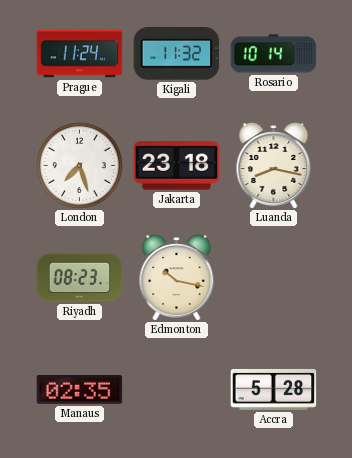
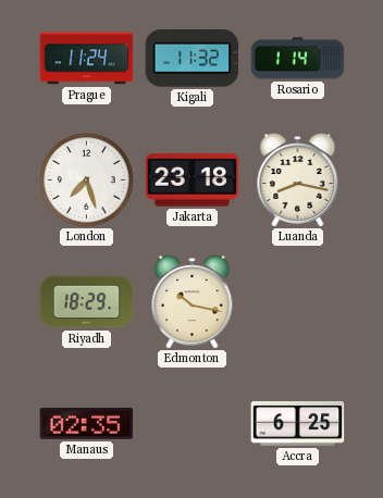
Rosario: 10:14 -> 1:14 (298, 59)
Riyadh: 08:23 -> 18:29 (87, 302)
Accra: 5:28 -> 6:25 (298, 423)
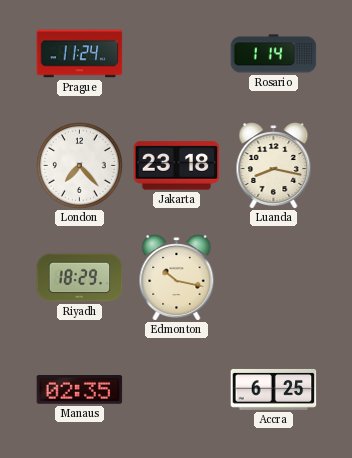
Kigali: 11:32 -> none (193, 59)
London: 7:27 -> 7:23 (80, 166)
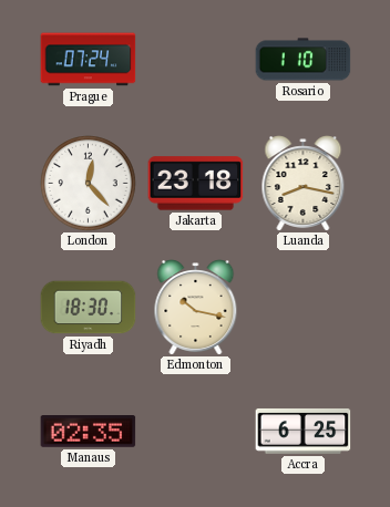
Prague: 11:24 -> 07:24 (89, 60)
Rosario: 1:14 -> 1:10 (304, 60)
London: 7:23 -> 12:23 (89, 184)
Riyadh: 18:29 -> 18:30 (89, 308)
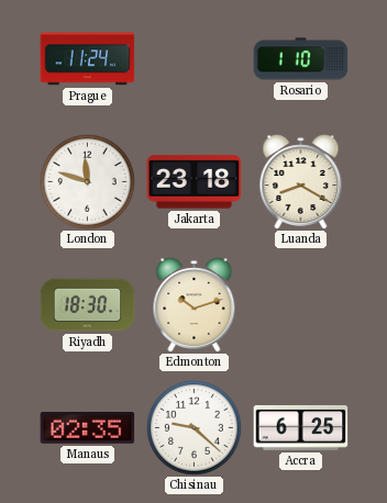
Prague: 07:24 -> 11:24 (88, 59)
London: 12:23 -> 11:48 (88, 182)
Luanda: 8:17 -> 8:20 (301, 182)
Edmonton: 10:17 -> 10:12 (195, 305)
Chisinau: none -> 9:22 (195, 428)
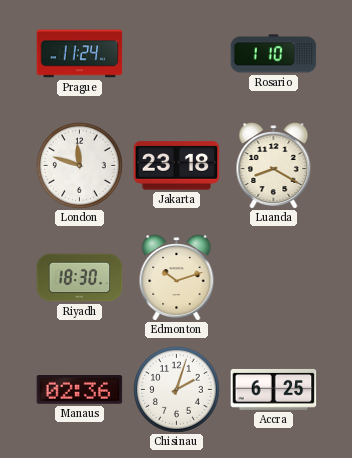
Manaus: 02:35 -> 02:36 (80, 390)
Chisinau: 9:22 -> 2:03 (177, 390)
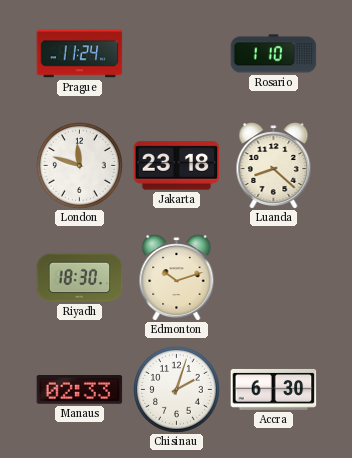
Luanda: 8:20 -> 8:22 (274, 166)
Manaus: 02:36 -> 02:33 (80, 390)
Accra: 6:25 -> 6:30 (274, 389)
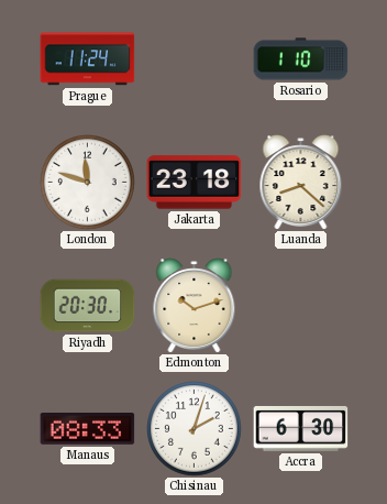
Riyadh: 18:30 -> 20:30 (88, 306)
Manaus: 02:33 -> 08:33 (88, 429)
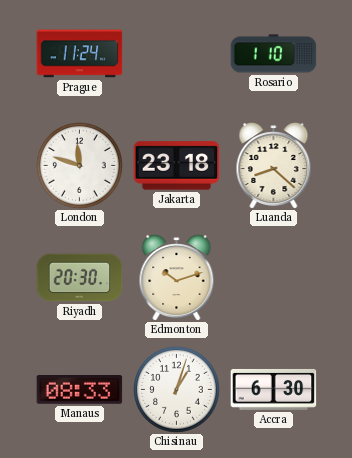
Chisinau: 2:03 -> 1:03 (177, 390)
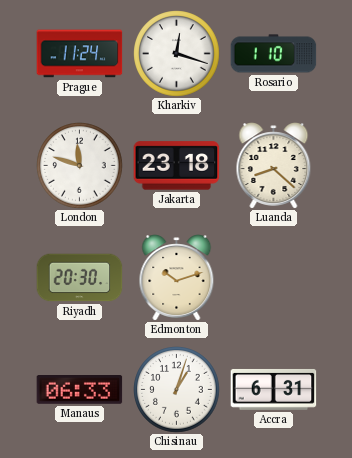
Kharkiv: none -> 12:18 (177, 54)
Manaus: 08:33 -> 06:33 (80, 390)
Accra: 6:30 -> 6:31 (274, 389)
